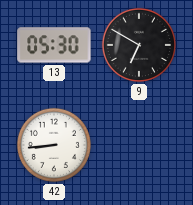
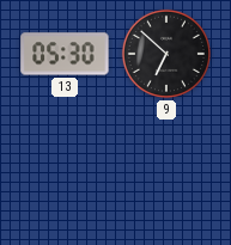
9: 6:50 -> 6:52 (166, 54)
42: 8:44 -> none (54, 145)
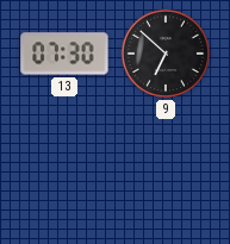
13: 05:30 -> 07:30 (64, 54)
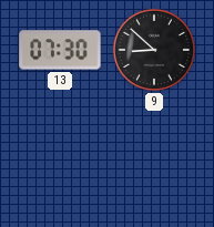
9: 6:52 -> 8:52 (154, 50)
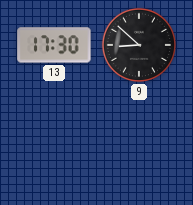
13: 07:30 -> 17:30 (54, 45)
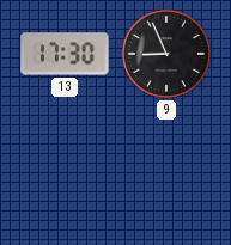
9: 8:52 -> 8:56 (166, 54)
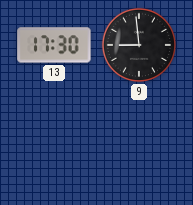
9: 8:56 -> 8:59 (139, 45)
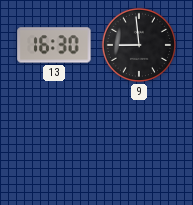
13: 17:30 -> 16:30 (54, 45)
